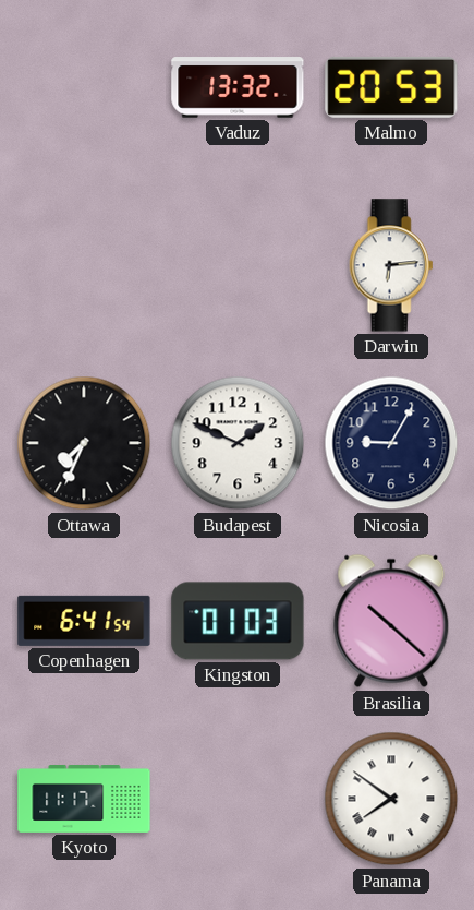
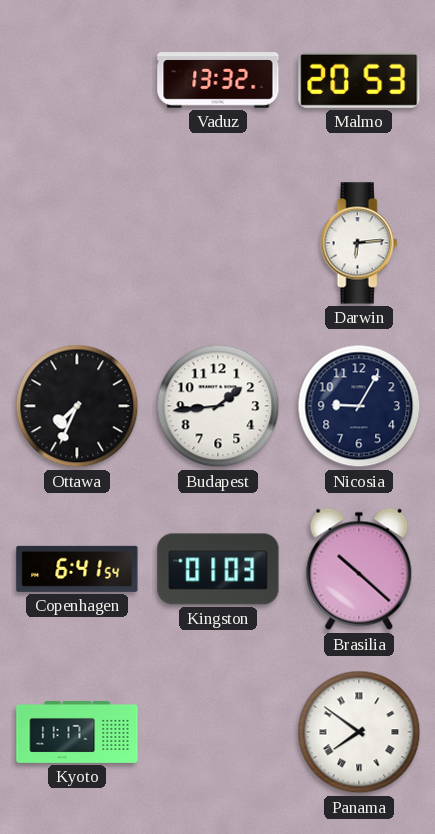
Budapest: 1:49 -> 1:44 (218, 406)
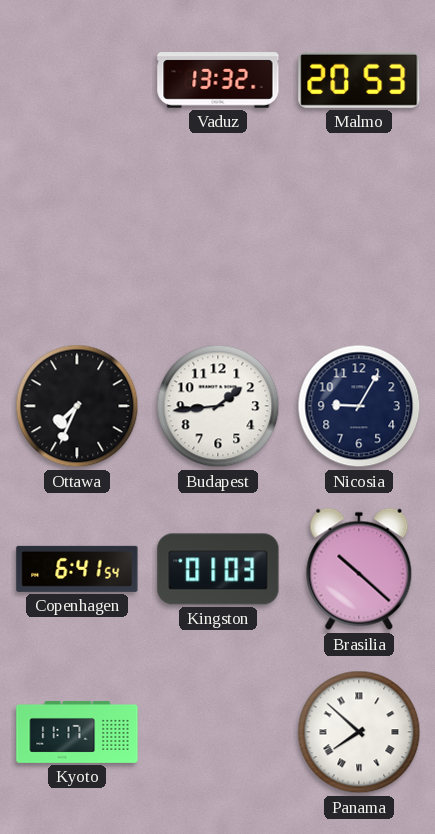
Darwin: 6:14 -> none (359, 243)
Panama: 7:51 -> 7:52 (359, 732)
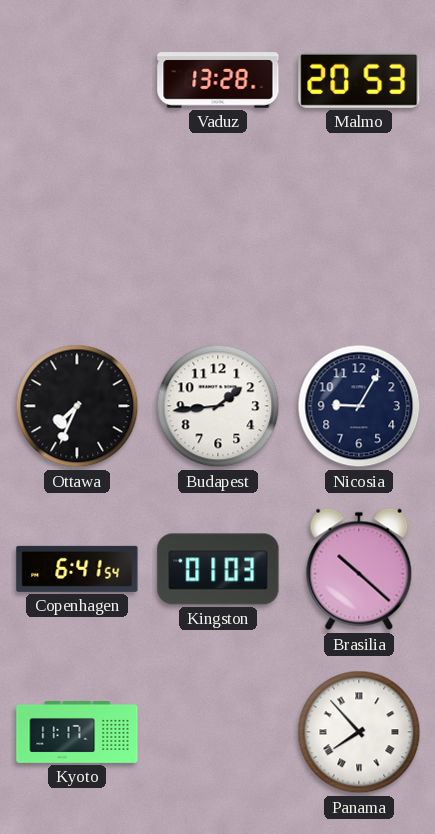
Vaduz: 13:32 -> 13:28 (218, 80)
Panama: 7:52 -> 7:53 (359, 732)
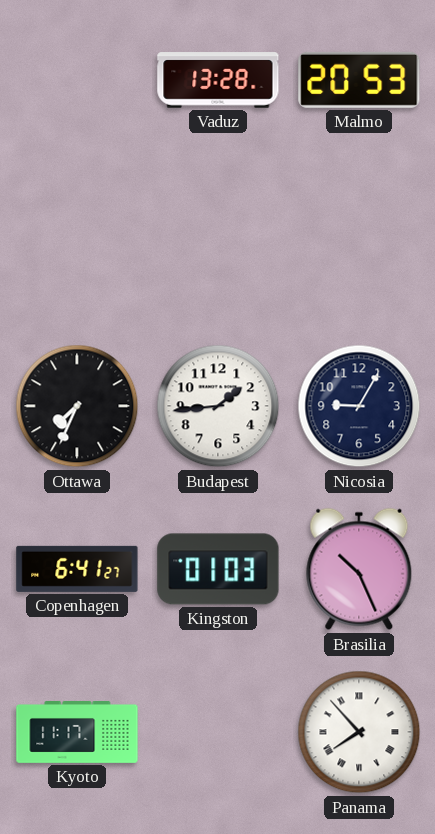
Copenhagen: 6:41:54 -> 6:41:27 (77, 569)
Brasilia: 10:22 -> 10:26 (359, 569)
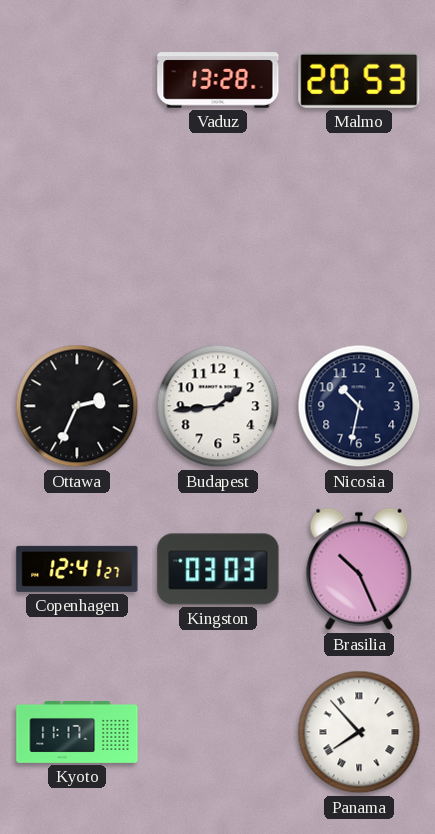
Ottawa: 7:34 -> 2:34 (77, 406)
Nicosia: 9:05 -> 10:32 (359, 406)
Copenhagen: 6:41 -> 12:41 (77, 569)
Kingston: 01:03 -> 03:03 (218, 569)
